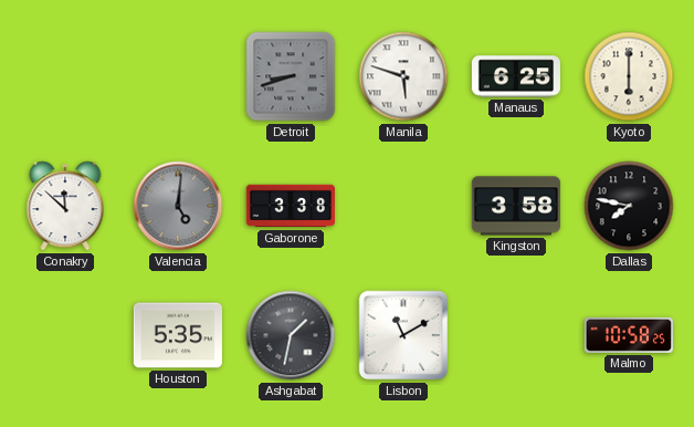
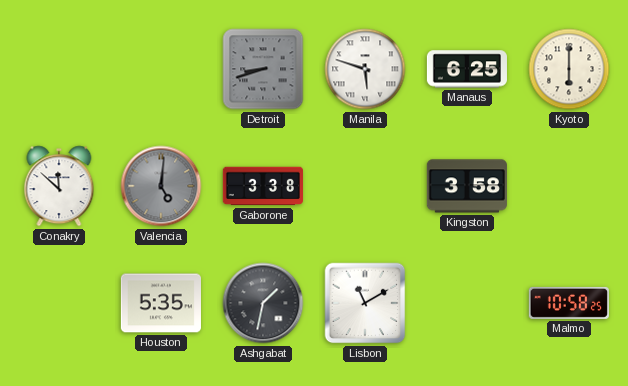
Dallas: 7:47 -> none (629, 206)
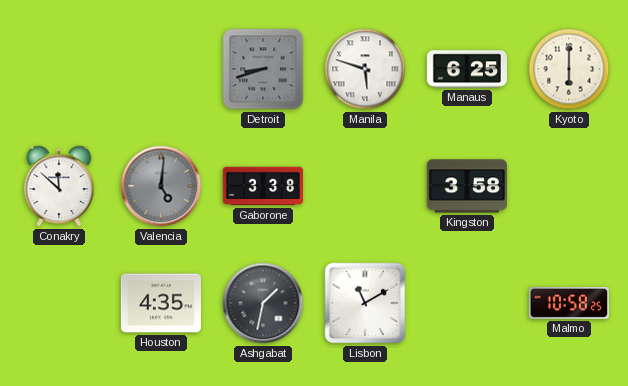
Houston: 5:35 -> 4:35 (161, 303)
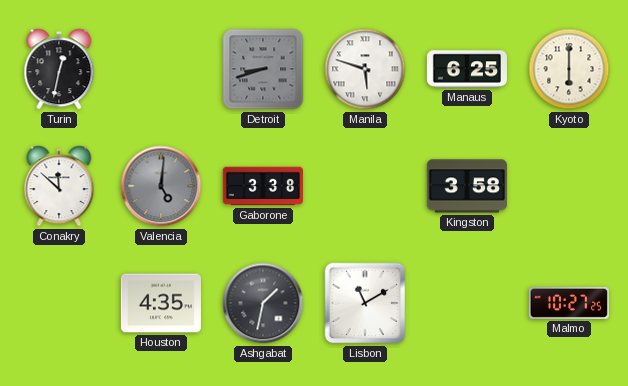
Turin: none -> 12:32 (59, 69)
Malmo: 10:58 -> 10:27 (569, 303)
